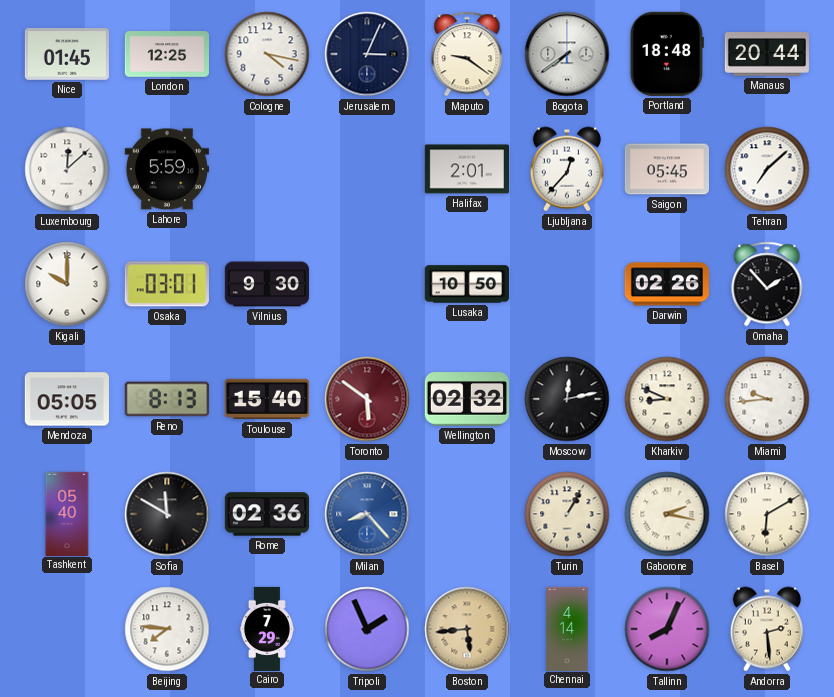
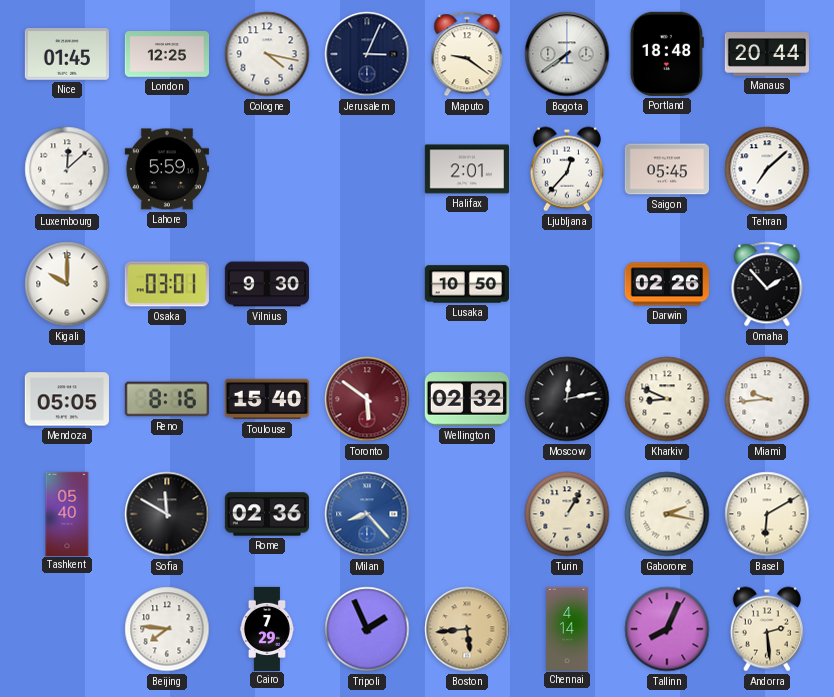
Reno: 8:13 -> 8:16 (167, 399)
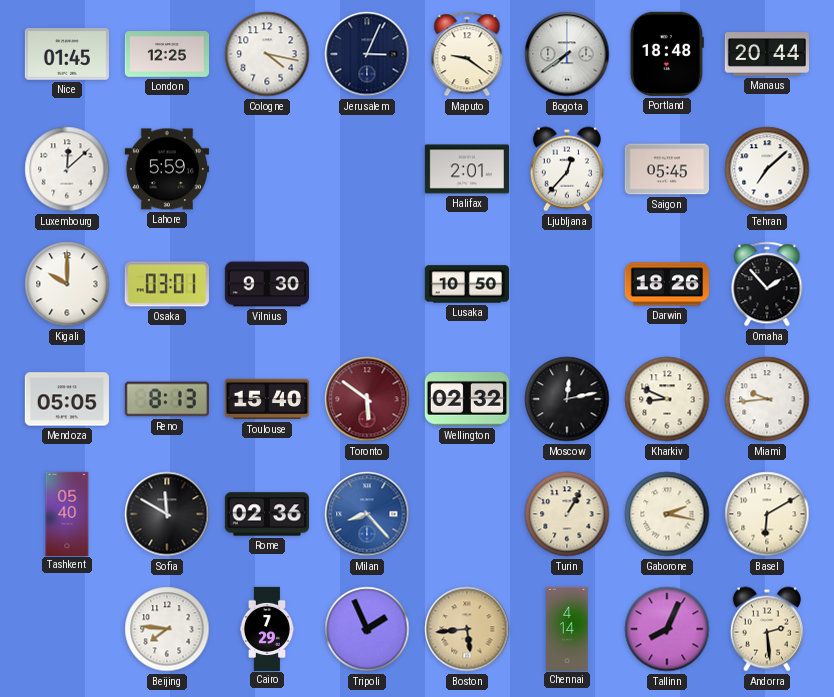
Darwin: 02:26 -> 18:26 (667, 284)
Reno: 8:16 -> 8:13 (167, 399)
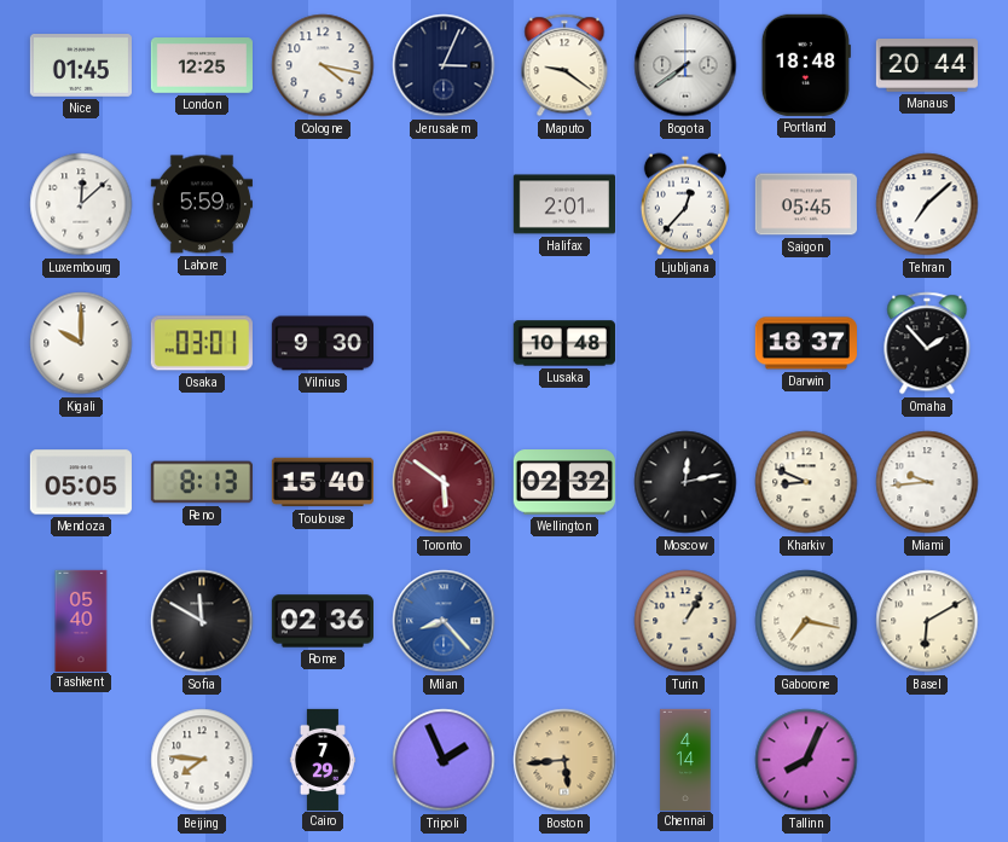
Lusaka: 10:50 -> 10:48 (564, 343)
Darwin: 18:26 -> 18:37 (806, 343)
Gaborone: 2:17 -> 7:17 (806, 621)
Andorra: 2:29 -> none (767, 629)
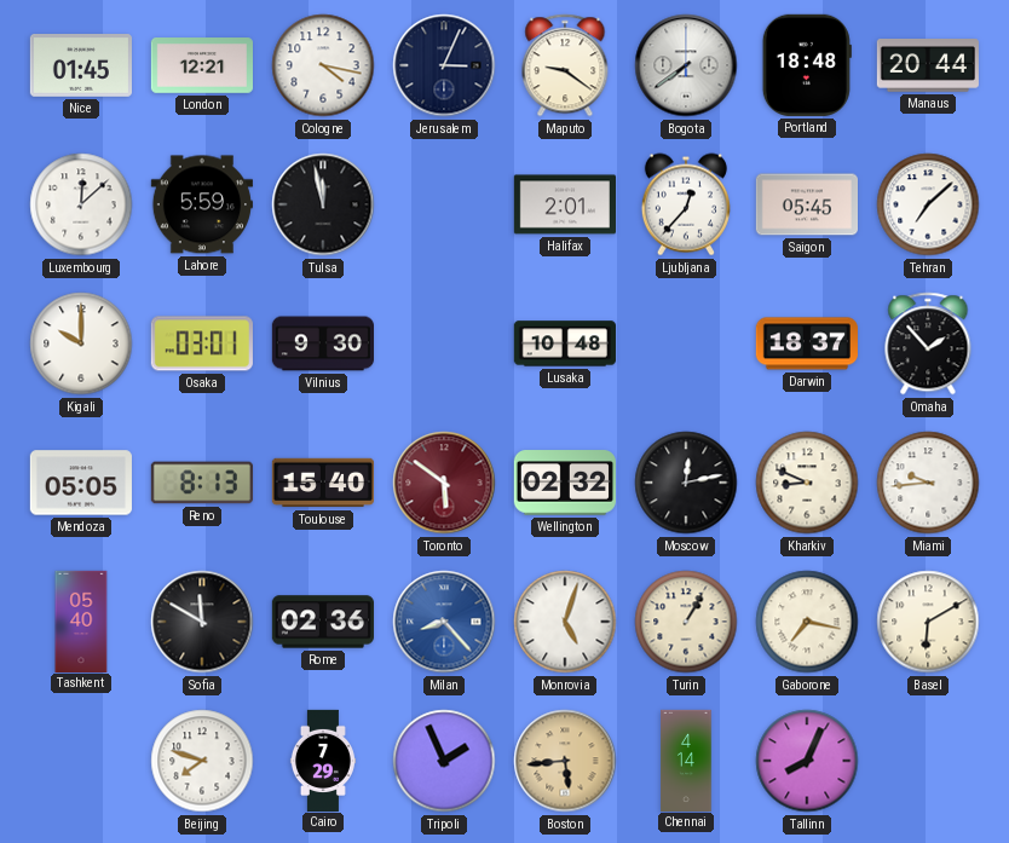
London: 12:25 -> 12:21 (201, 65)
Tulsa: none -> 11:58 (323, 204)
Monrovia: none -> 5:03 (565, 622)
Beijing: 7:46 -> 7:48 (202, 761)
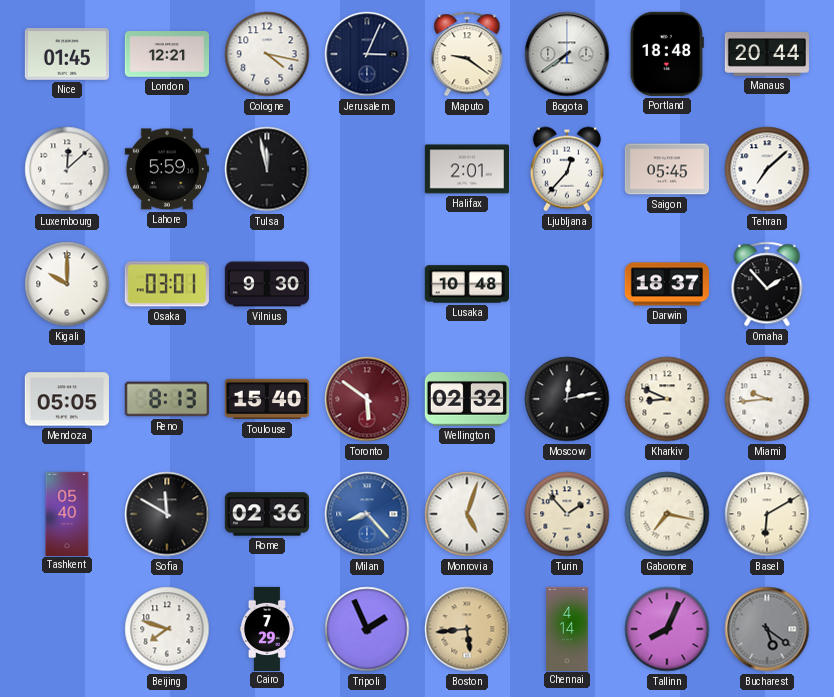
Turin: 1:05 -> 1:53 (567, 514)
Bucharest: none -> 5:21 (767, 629)
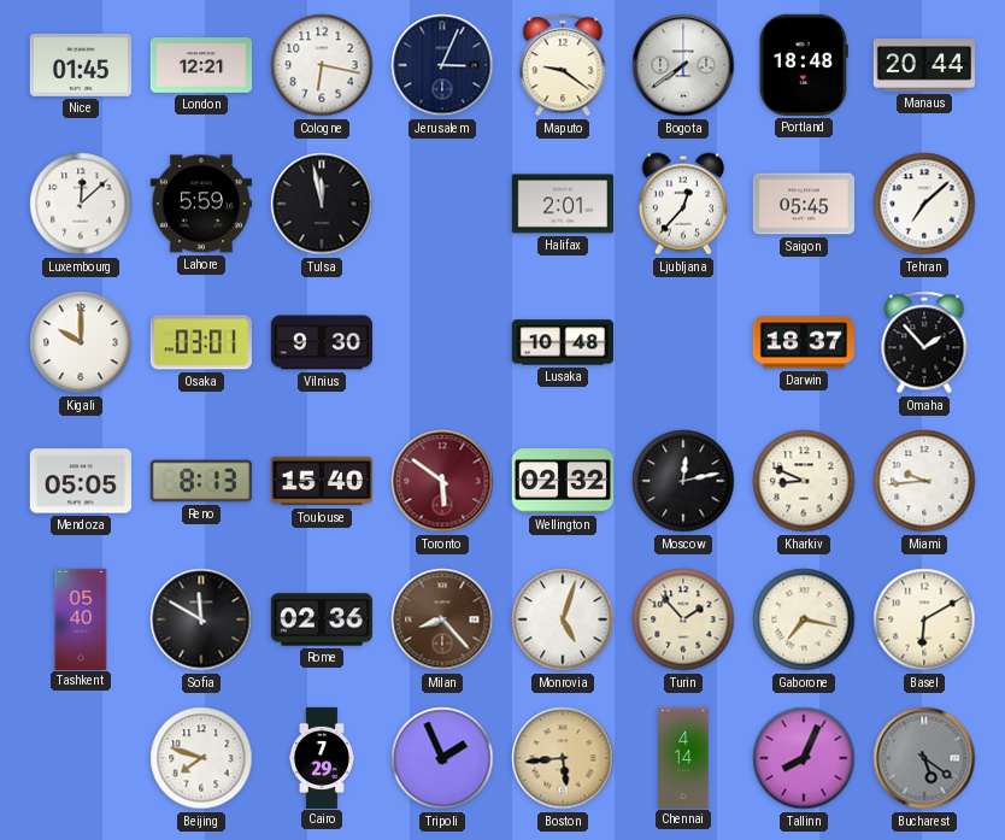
Cologne: 4:17 -> 6:17 (322, 65)
Milan dial: blue -> brown (442, 619)
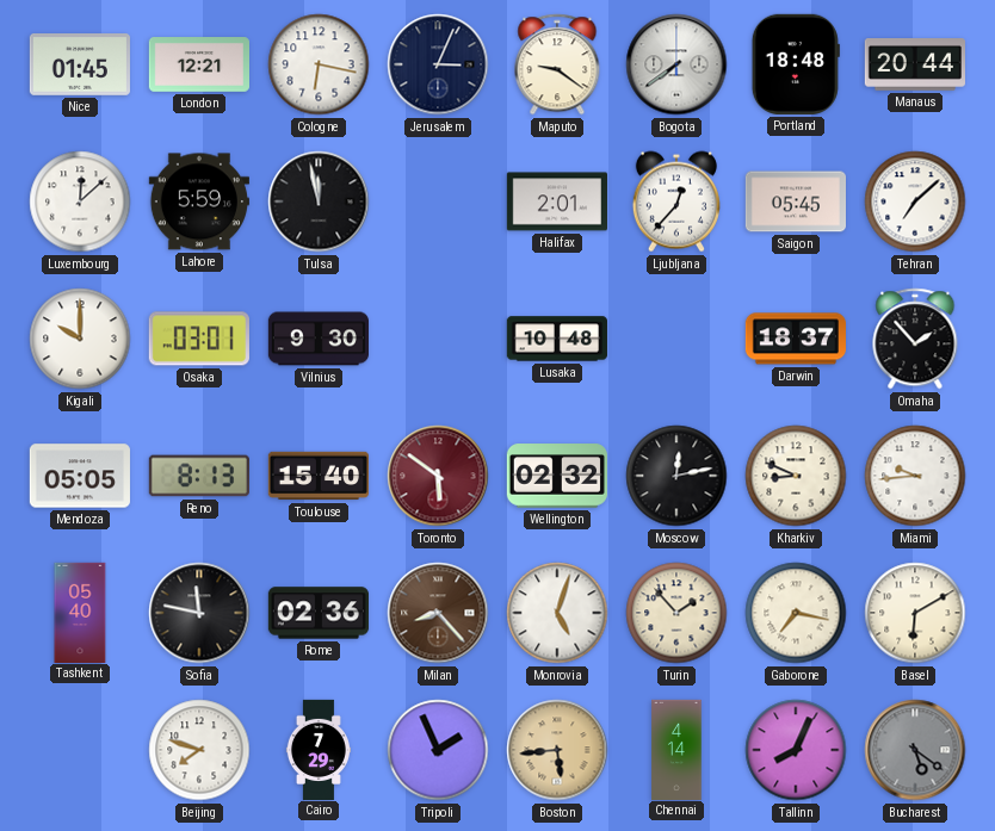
Sofia: 11:50 -> 11:47 (199, 613)
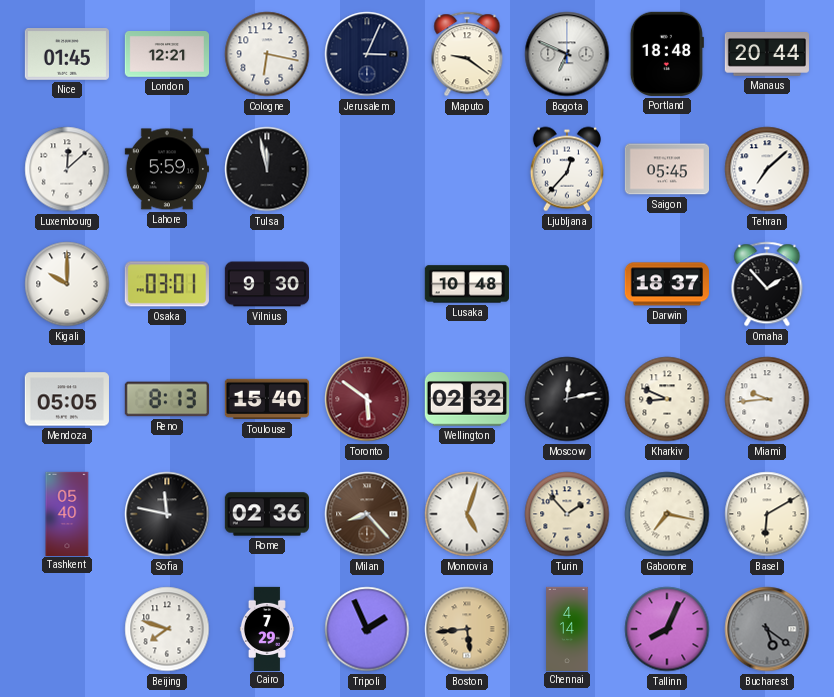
Bogota: 7:39 -> 6:49 (567, 54)
Halifax: 2:01 -> none (556, 201)
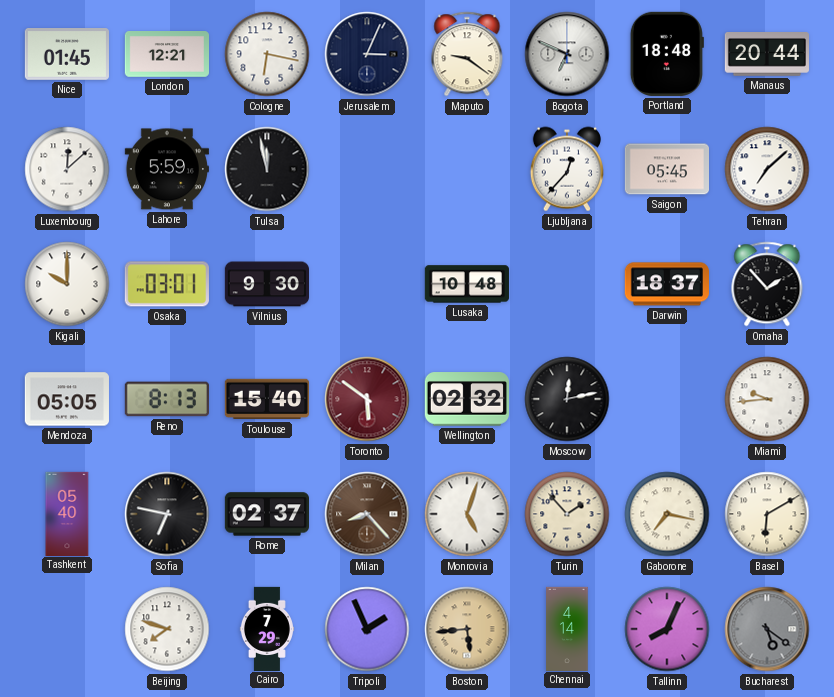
Kharkiv: 8:49 -> none (667, 399)
Sofia: 11:47 -> 6:47 (167, 514)
Rome: 02:36 -> 02:37 (266, 514)
